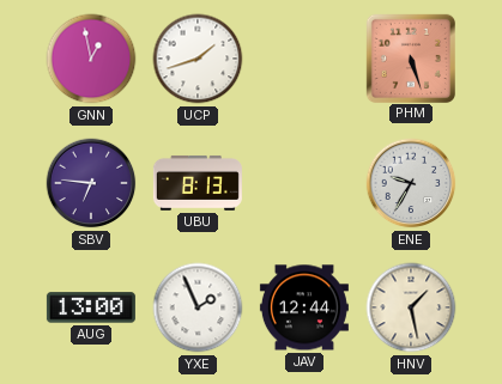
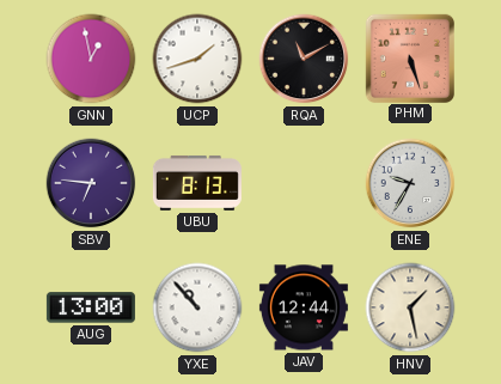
RQA: none -> 11:10 (304, 59)
YXE: 1:56 -> 10:53 (197, 307)
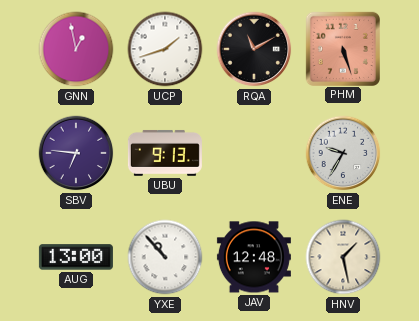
UBU: 8:13 -> 9:13 (165, 153)
JAV: 12:44 -> 12:48 (254, 257)
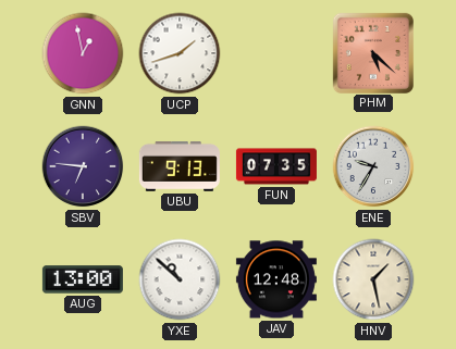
RQA: 11:10 -> none (254, 49)
PHM: 5:27 -> 5:22 (372, 52)
FUN: none -> 07:35 (276, 166)
YXE: 10:53 -> 10:52 (180, 279)
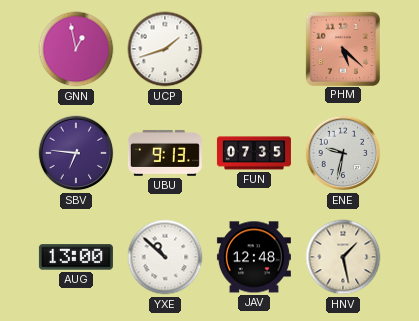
ENE: 9:35 -> 9:32 (343, 153)
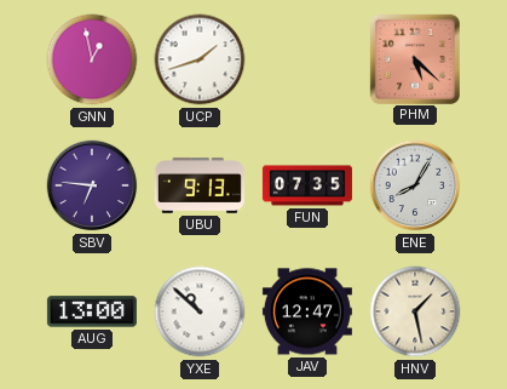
ENE: 9:32 -> 8:05 (415, 185)
JAV: 12:48 -> 12:47 (307, 311)
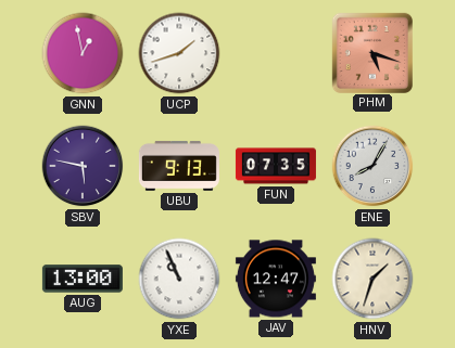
PHM: 5:22 -> 5:18 (371, 52)
SBV: 6:46 -> 5:47 (83, 166)
YXE: 10:52 -> 10:56 (179, 279)
HNV: 1:28 -> 1:33 (372, 279)
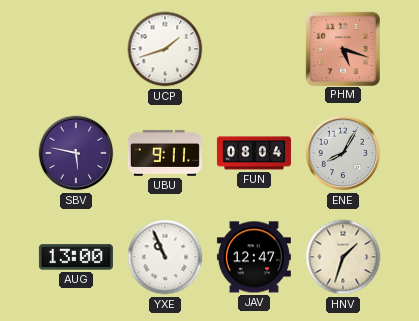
GNN: 12:58 -> none (83, 53)
UBU: 9:13 -> 9:11 (165, 153)
FUN: 07:35 -> 08:04 (254, 153)
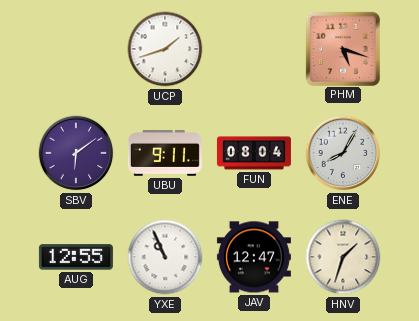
SBV: 5:47 -> 6:09 (76, 153)
AUG: 13:00 -> 12:55 (76, 257)
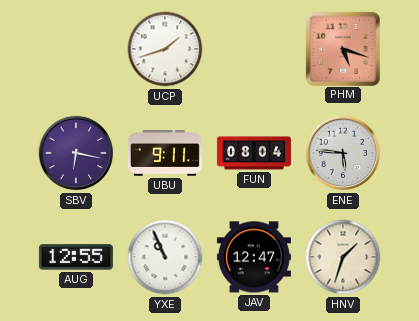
SBV: 6:09 -> 6:17 (76, 153)
ENE: 8:05 -> 5:46 (343, 153)
